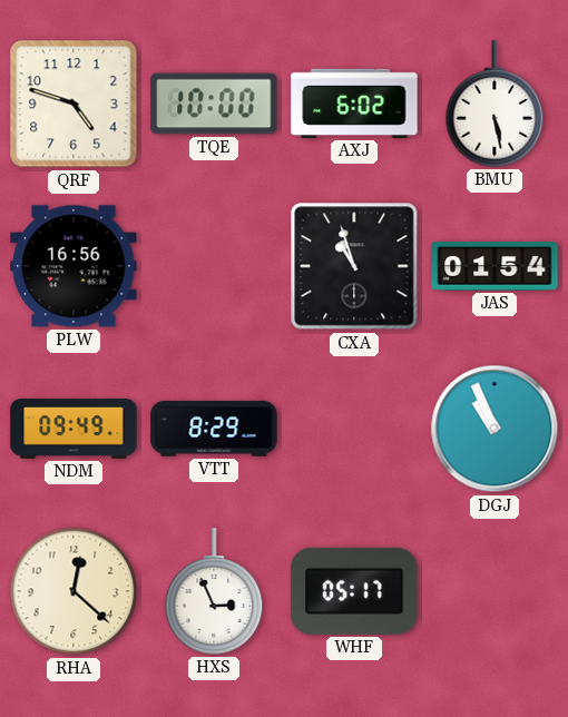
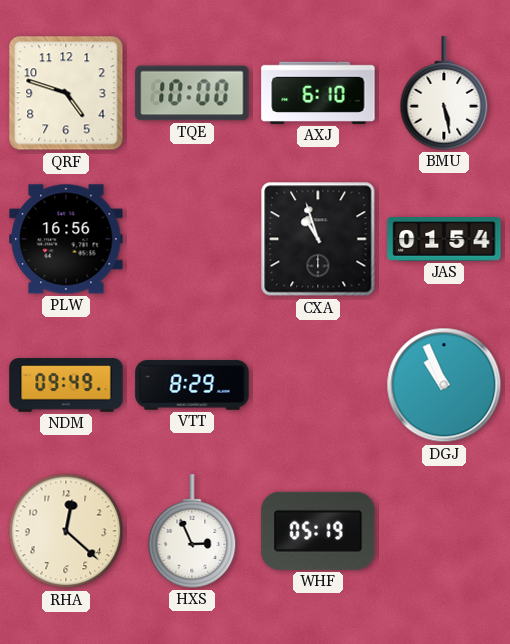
AXJ: 6:02 -> 6:10 (318, 93)
WHF: 05:17 -> 05:19 (318, 531)
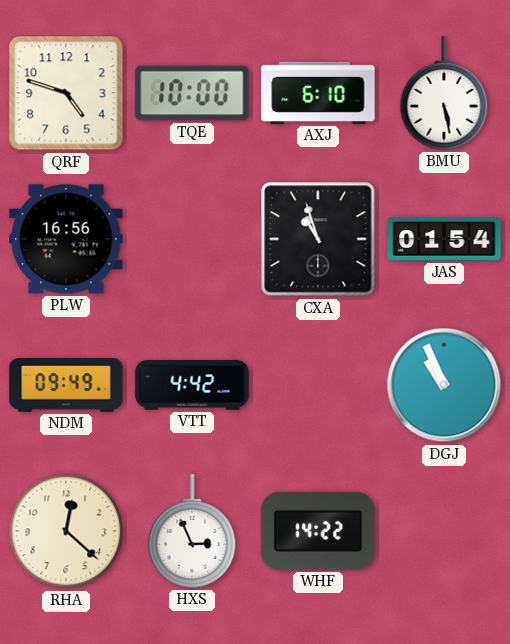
VTT: 8:29 -> 4:42 (192, 385)
WHF: 05:19 -> 14:22 (318, 531)
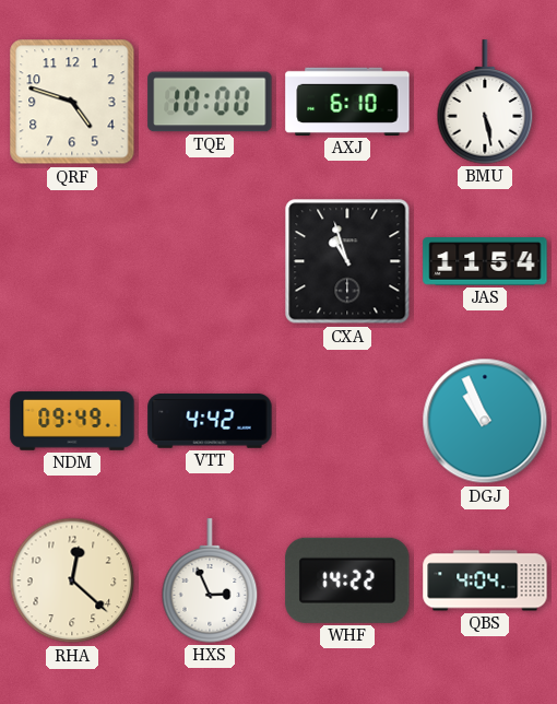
PLW: 16:56 -> none (66, 239)
JAS: 01:54 -> 11:54 (485, 261)
QBS: none -> 4:04 (485, 580)
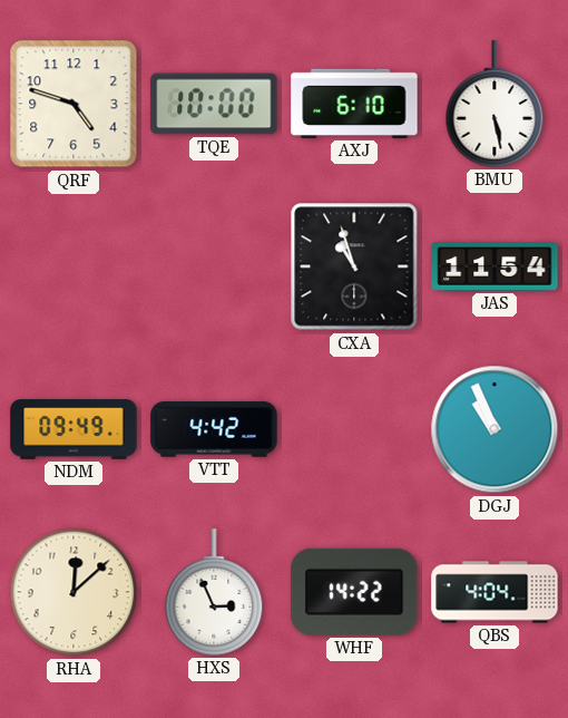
RHA: 12:22 -> 12:08 (74, 592)
